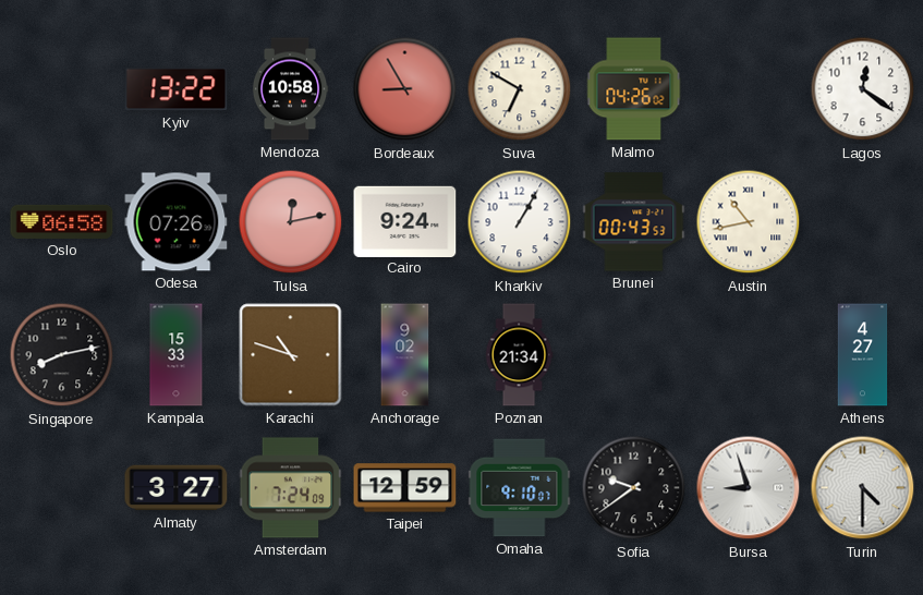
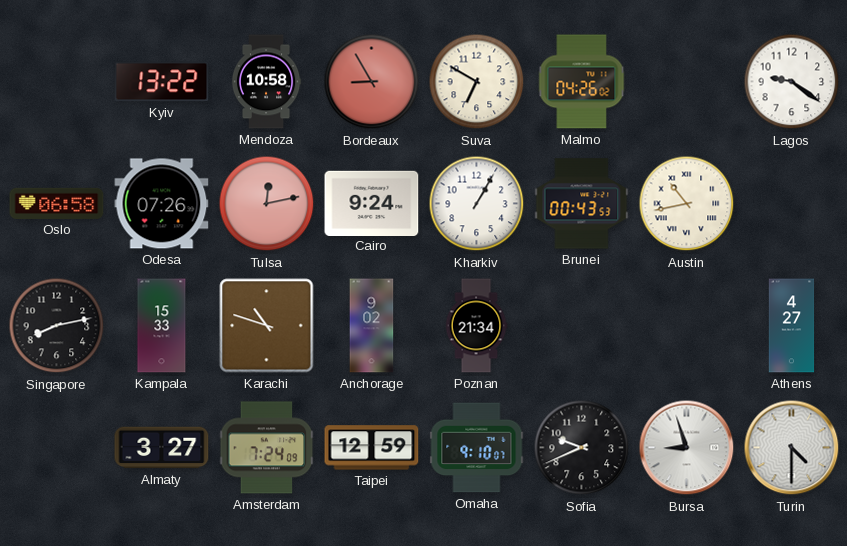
Lagos: 12:21 -> 9:21 (792, 82)
Sofia: 9:39 -> 9:41 (582, 448)
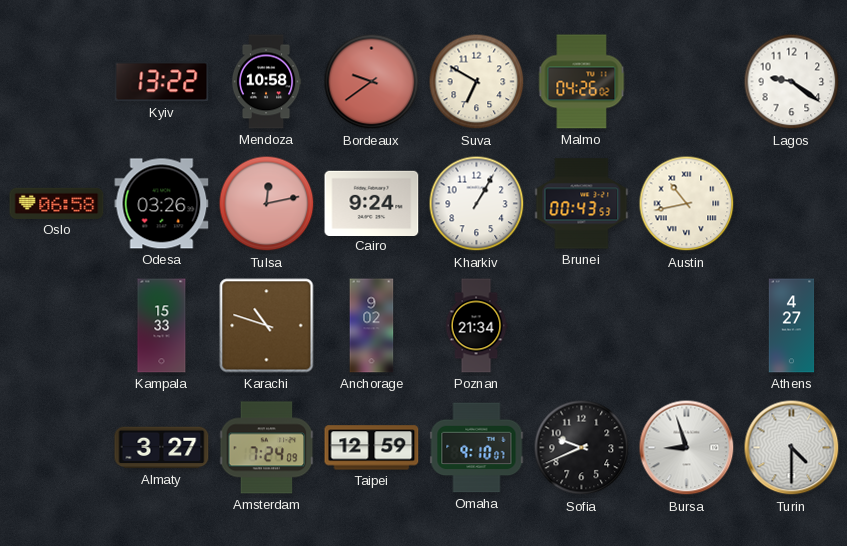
Bordeaux: 8:55 -> 9:39 (372, 82)
Odesa: 07:26 -> 03:26 (162, 204)
Singapore: 8:13 -> none (57, 326)
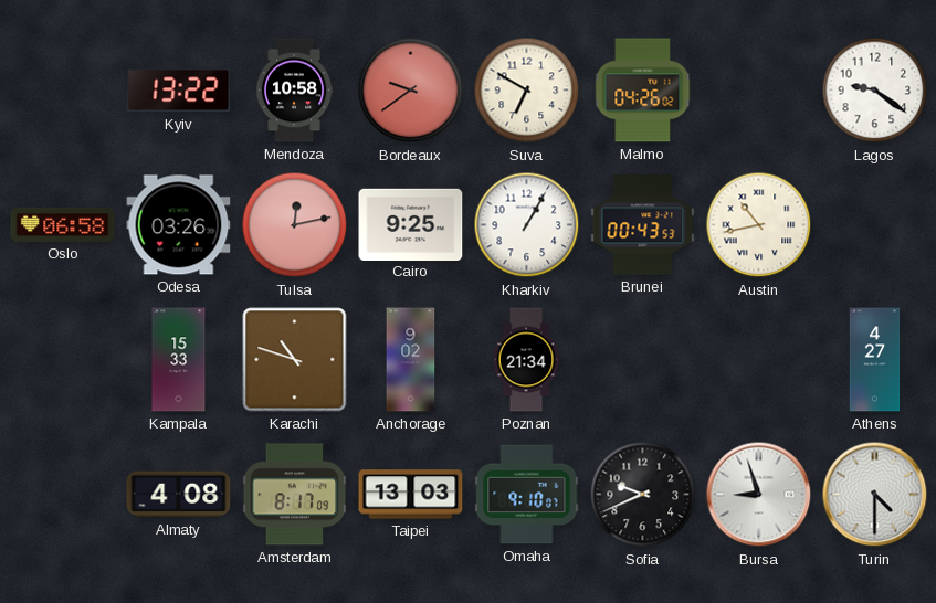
Cairo: 9:24 -> 9:25 (411, 224)
Almaty: 3:27 -> 4:08 (179, 495)
Amsterdam: 7:24 -> 8:17 (295, 495)
Taipei: 12:59 -> 13:03 (411, 495)
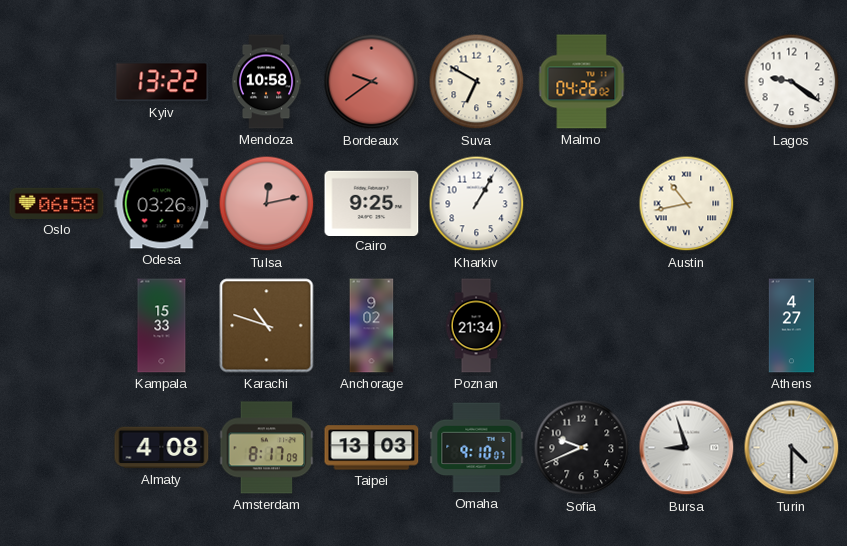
Brunei: 00:43 -> none (643, 225)
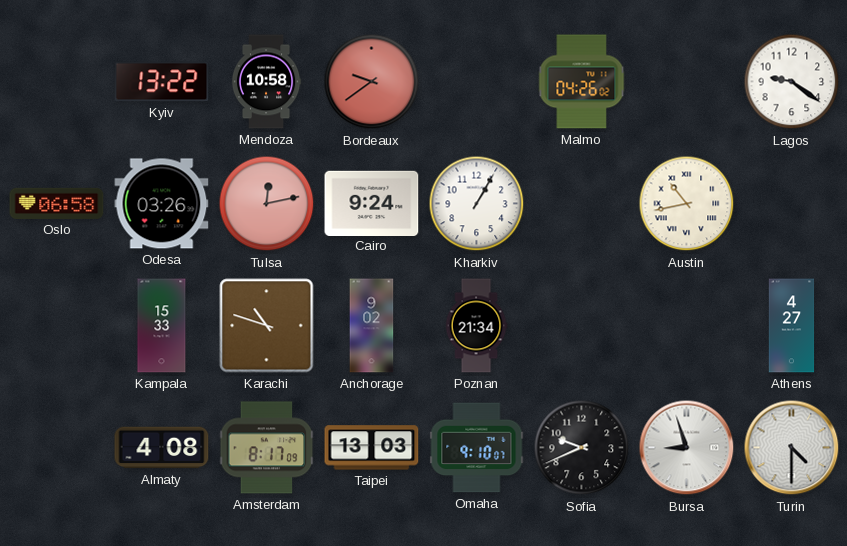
Suva: 6:50 -> none (477, 82)
Cairo: 9:25 -> 9:24 (372, 203)
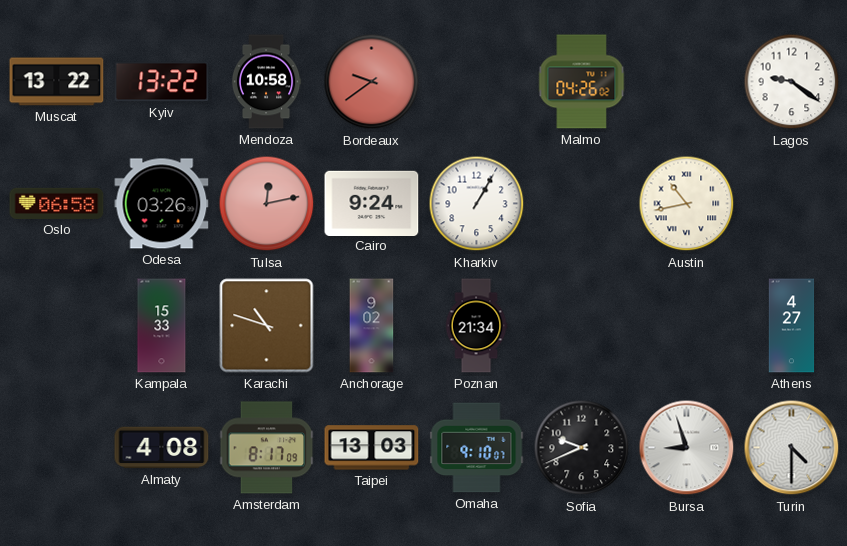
Muscat: none -> 13:22 (57, 82)
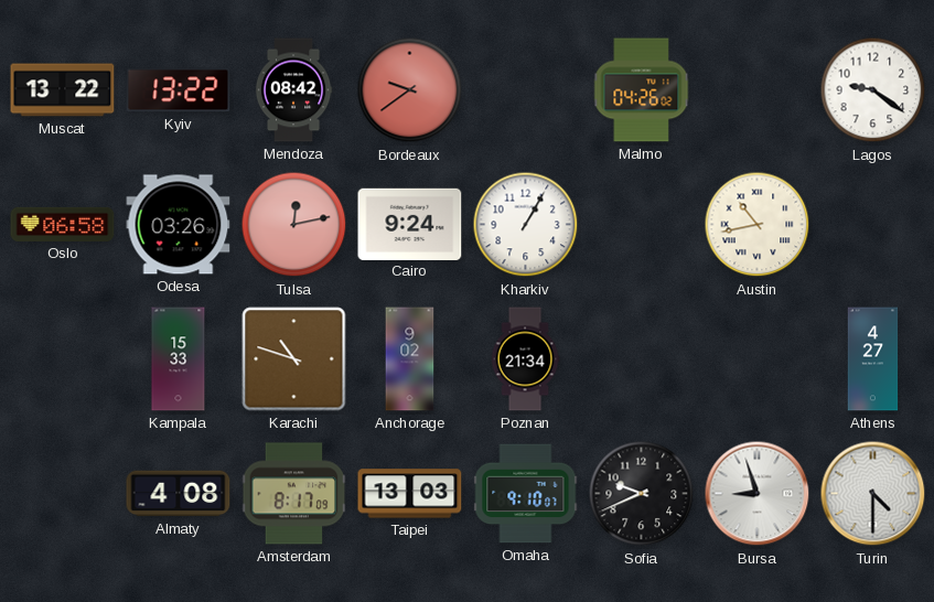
Mendoza: 10:58 -> 08:42 (293, 90)
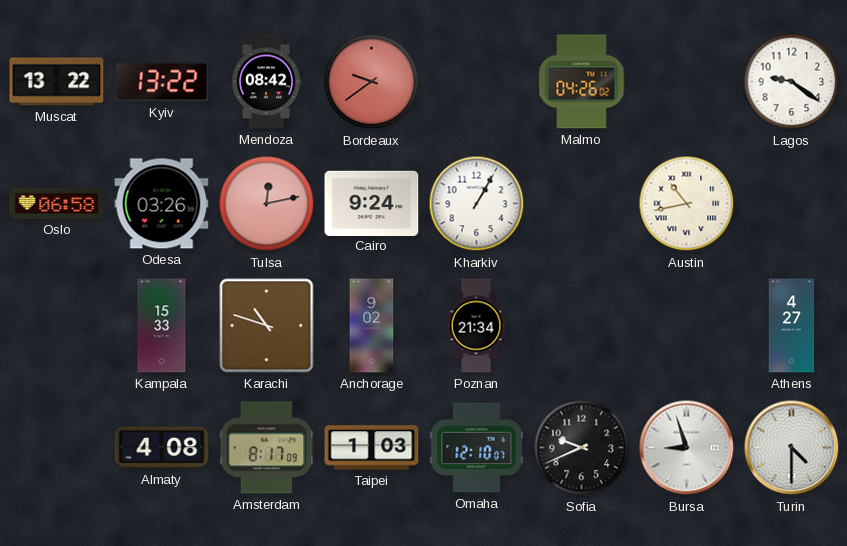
Taipei: 13:03 -> 1:03 (372, 448)
Omaha: 9:10 -> 12:10 (477, 448)
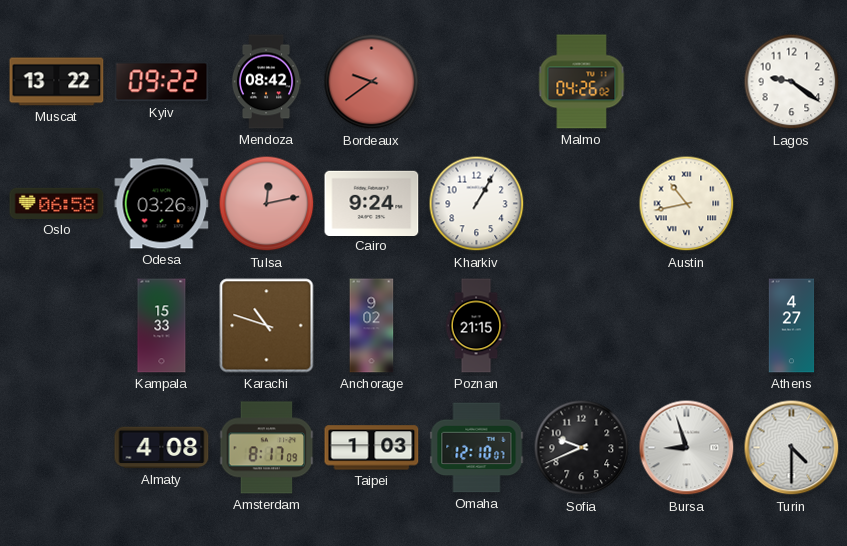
Kyiv: 13:22 -> 09:22 (162, 82)
Poznan: 21:34 -> 21:15 (476, 326)
